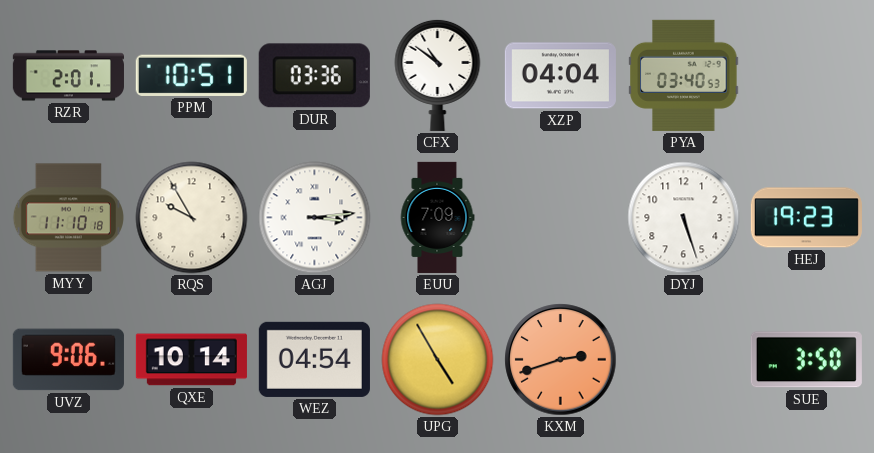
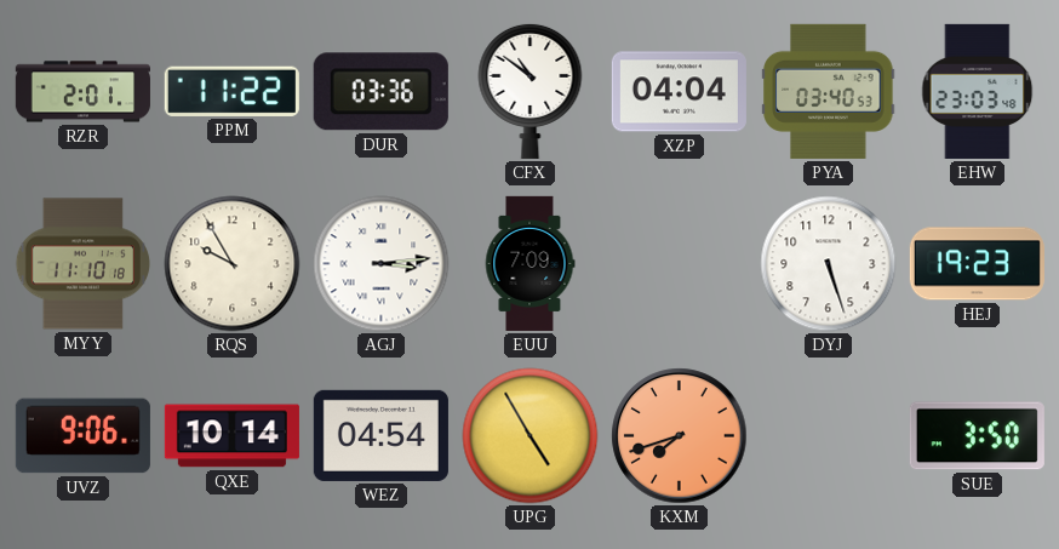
PPM: 10:51 -> 11:22 (231, 91)
EHW: none -> 23:03 (978, 91)
KXM: 2:42 -> 7:42 (680, 436)
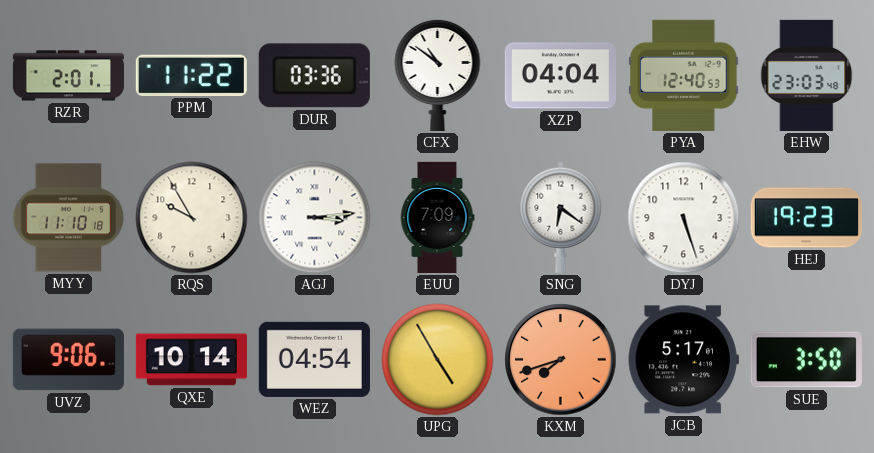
PYA: 03:40 -> 12:40 (684, 75)
SNG: none -> 6:21 (561, 217)
JCB: none -> 5:17 (683, 360)
